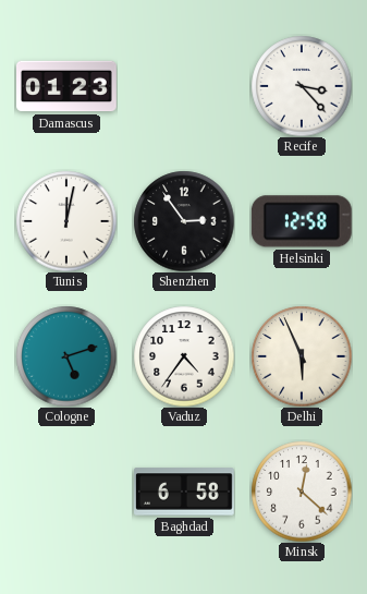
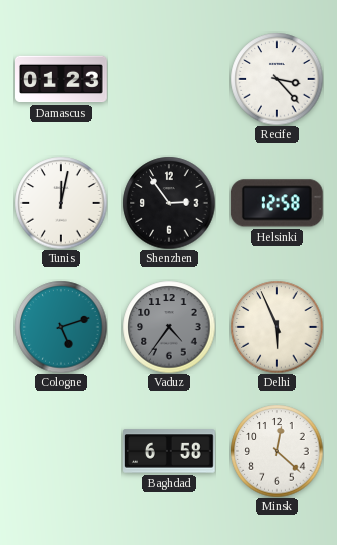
Vaduz dial: white -> grey (169, 327)
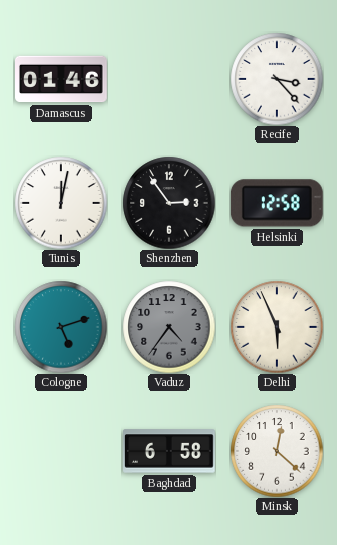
Damascus: 01:23 -> 01:46 (62, 79)
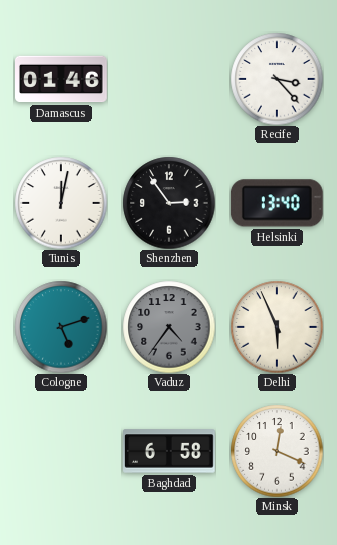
Helsinki: 12:58 -> 13:40 (277, 203)
Minsk: 12:22 -> 12:19 (277, 451)
